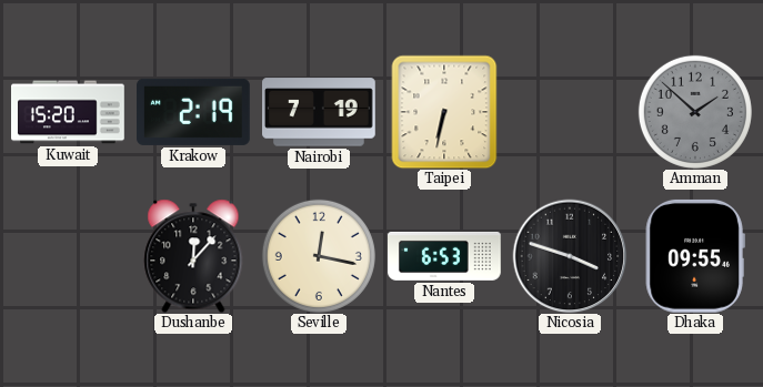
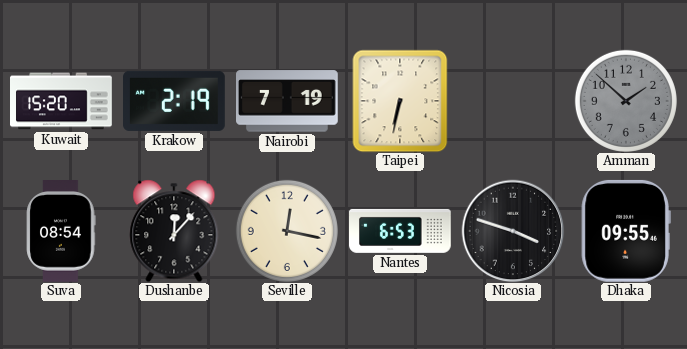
Suva: none -> 08:54 (61, 232)
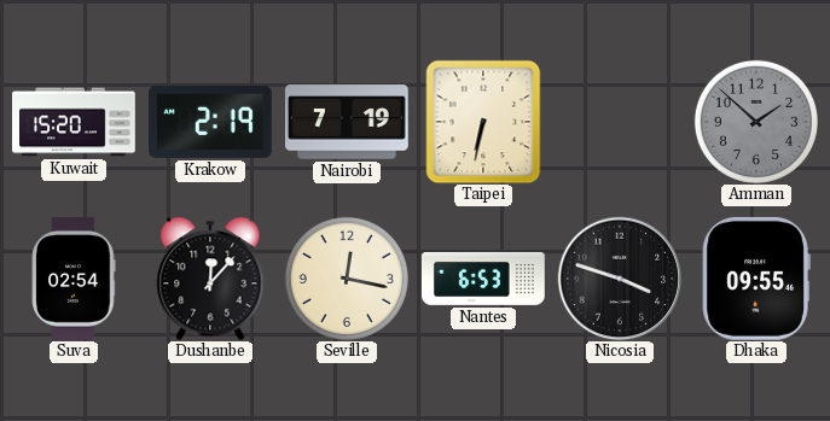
Suva: 08:54 -> 02:54 (74, 280)
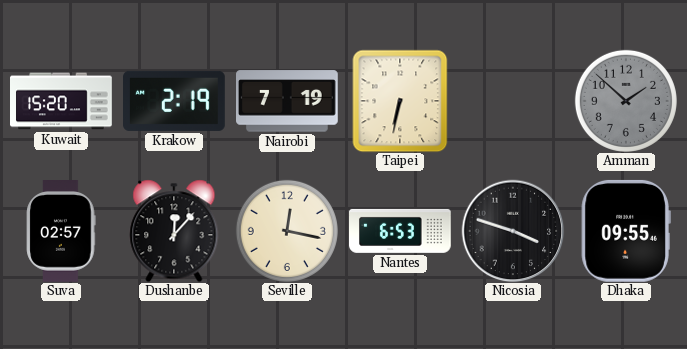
Suva: 02:54 -> 02:57 (61, 232)
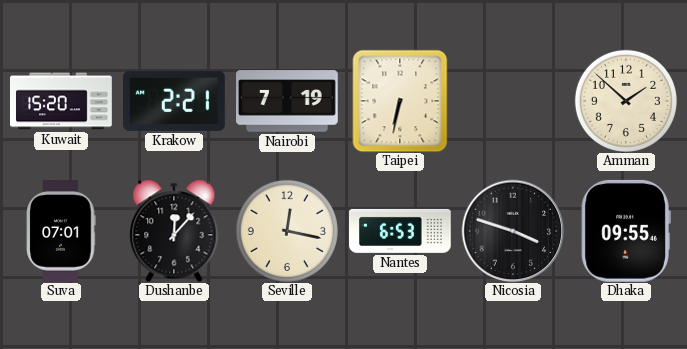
Krakow: 2:19 -> 2:21 (175, 101)
Amman dial: grey -> cream (626, 101)
Suva: 02:57 -> 07:01 (61, 232)
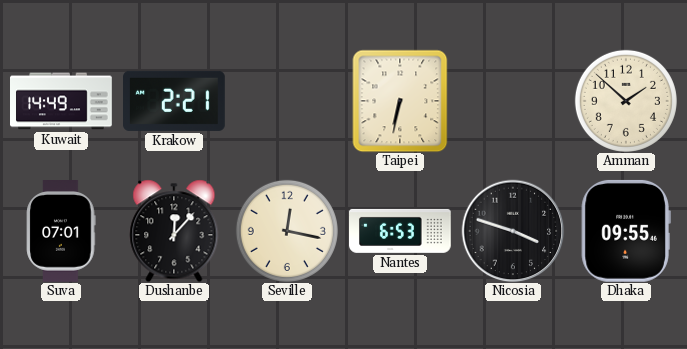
Kuwait: 15:20 -> 14:49 (61, 101)
Nairobi: 7:19 -> none (288, 101)
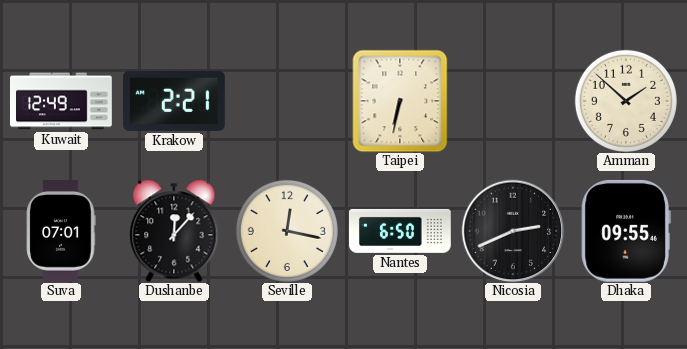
Kuwait: 14:49 -> 12:49 (61, 101)
Nantes: 6:53 -> 6:50 (401, 231)
Nicosia: 3:48 -> 2:41 (513, 231)
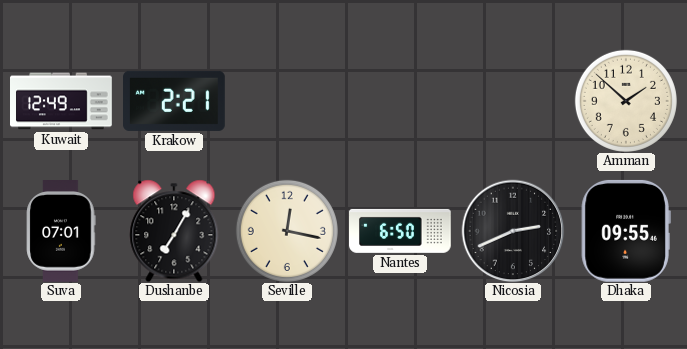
Taipei: 6:32 -> none (400, 101)
Dushanbe: 12:07 -> 7:05 (174, 231)
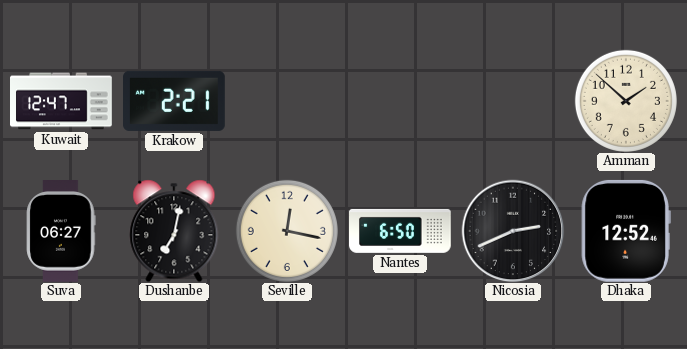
Kuwait: 12:49 -> 12:47 (61, 101)
Suva: 07:01 -> 06:27 (61, 232)
Dushanbe: 7:05 -> 7:02 (174, 231)
Dhaka: 09:55 -> 12:52 (626, 231)
